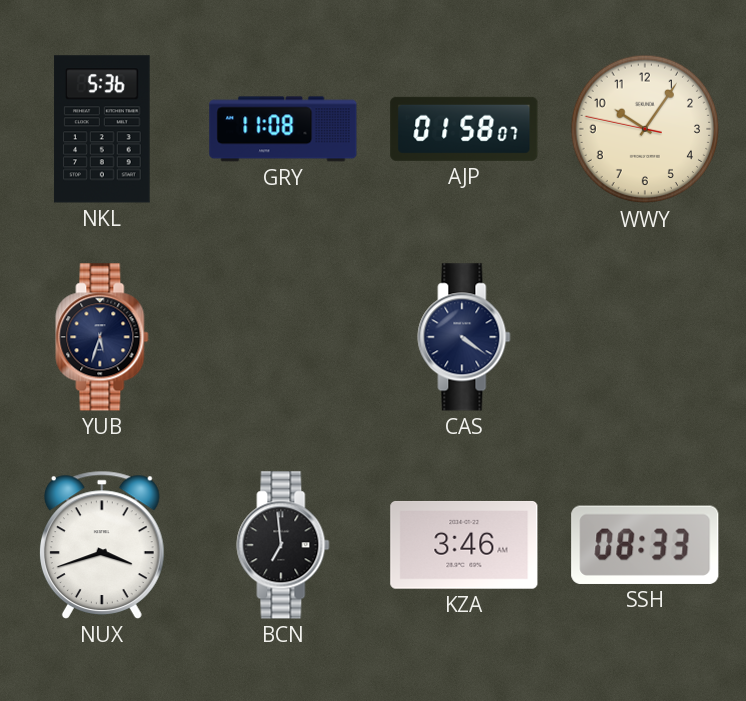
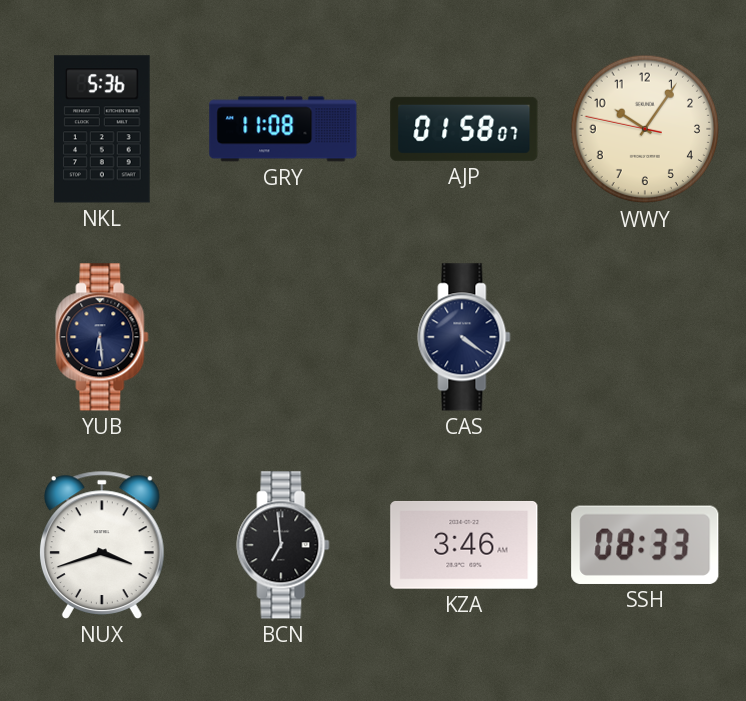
YUB: 5:33 -> 6:29 (102, 337)
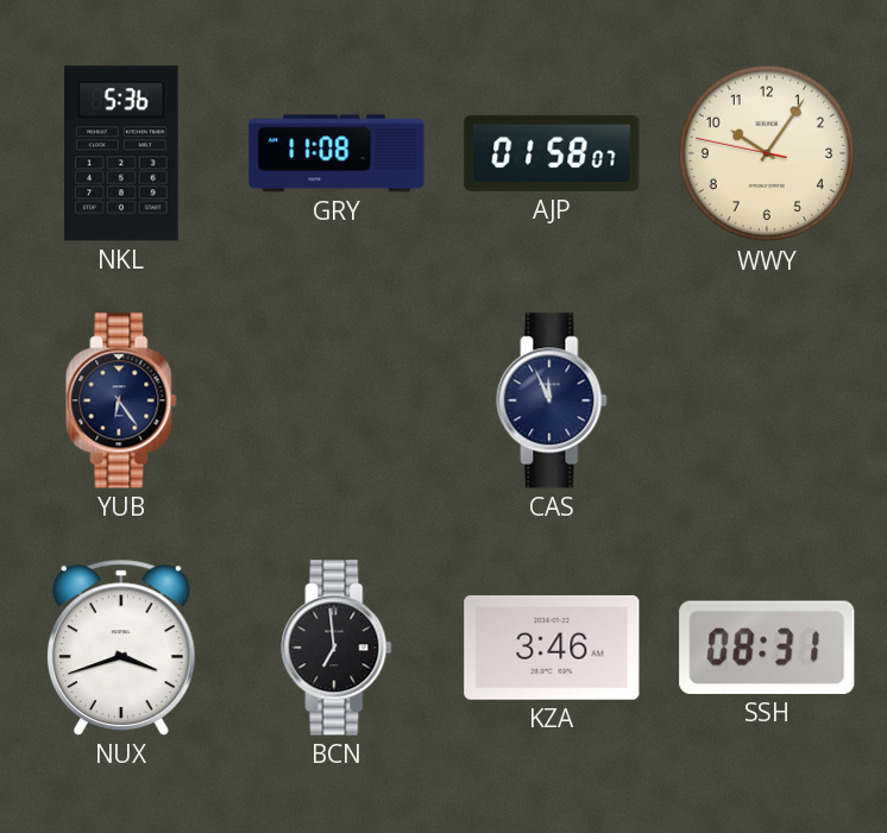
YUB: 6:29 -> 6:24 (121, 400)
CAS: 4:21 -> 11:56 (552, 400)
SSH: 08:33 -> 08:31 (767, 648)
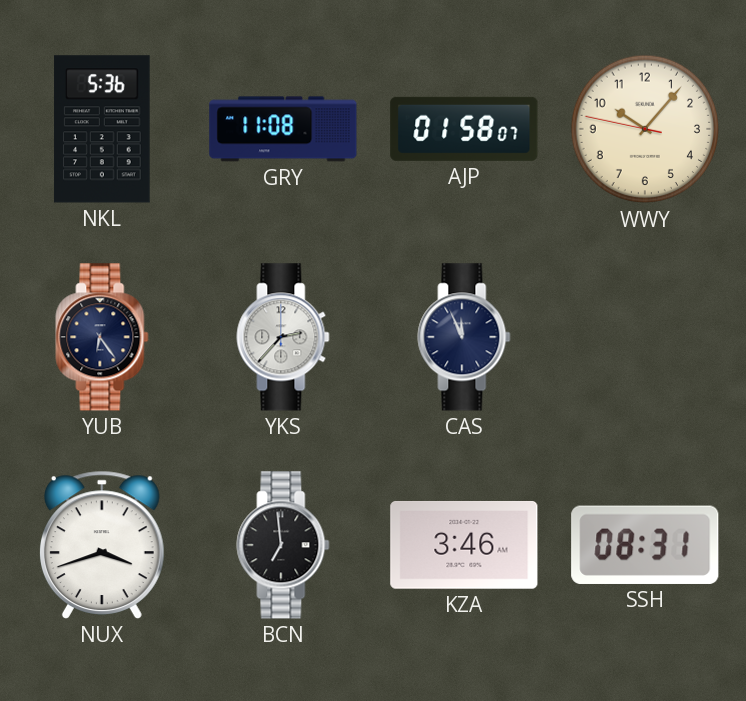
WWY: 10:05 -> 10:06 (645, 129)
YKS: none -> 2:37 (283, 337)
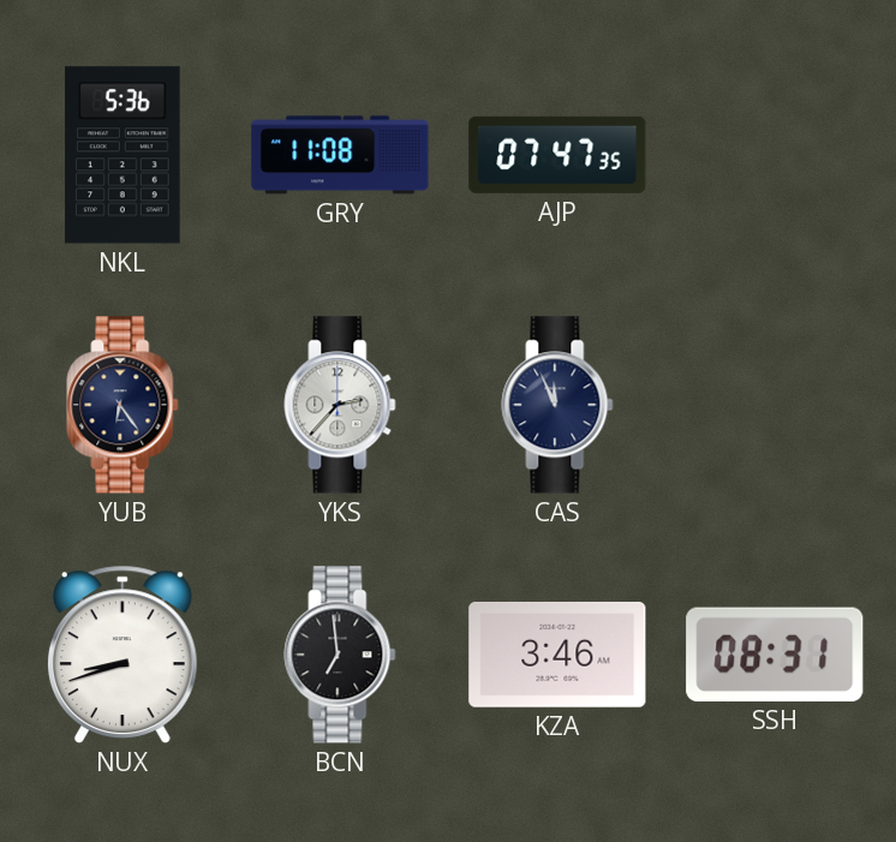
AJP: 01:58 -> 07:47 (557, 155)
WWY: 10:06 -> none (645, 129)
NUX: 3:42 -> 8:42 (123, 655)
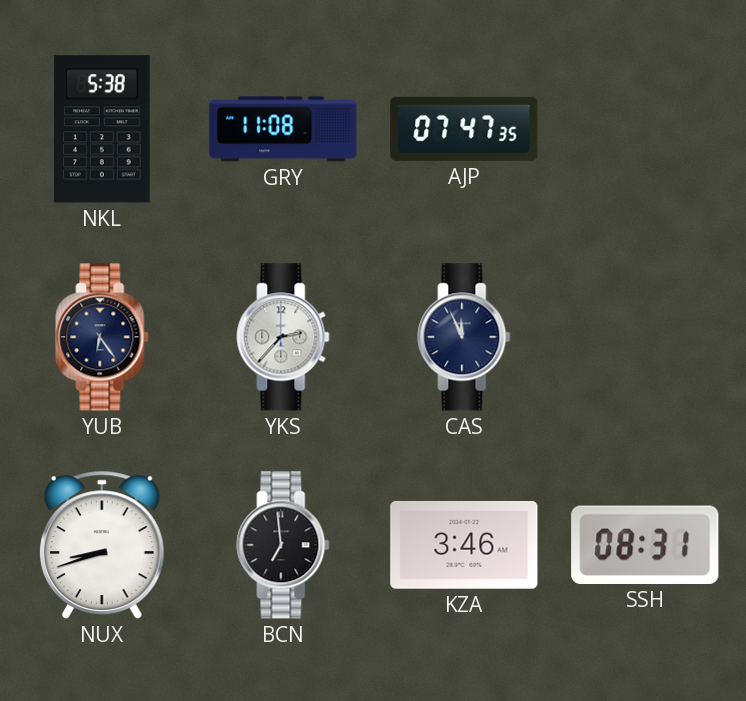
NKL: 5:36 -> 5:38 (102, 129)
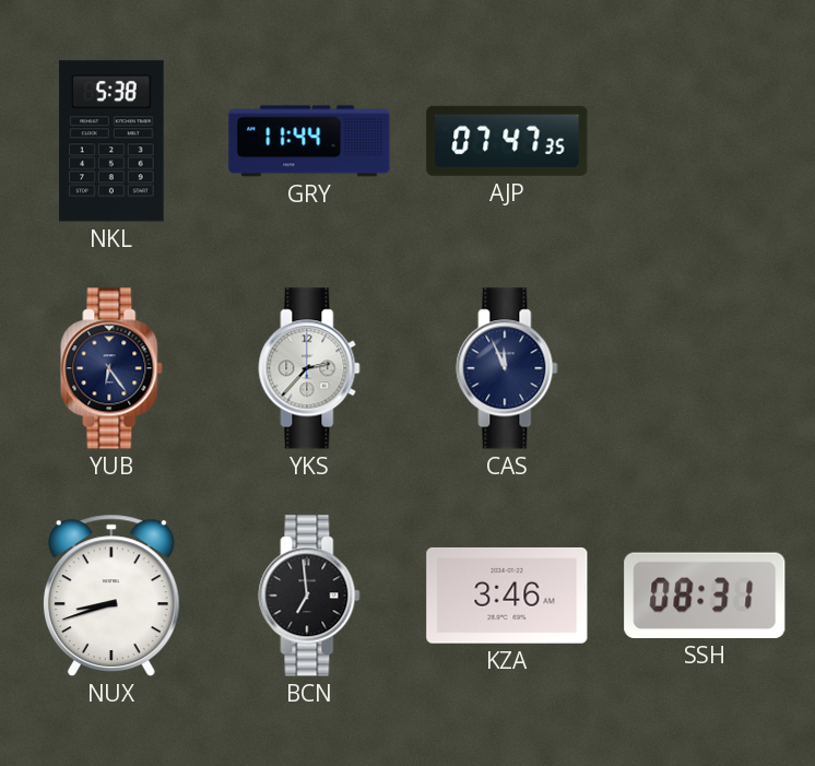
GRY: 11:08 -> 11:44 (309, 141)
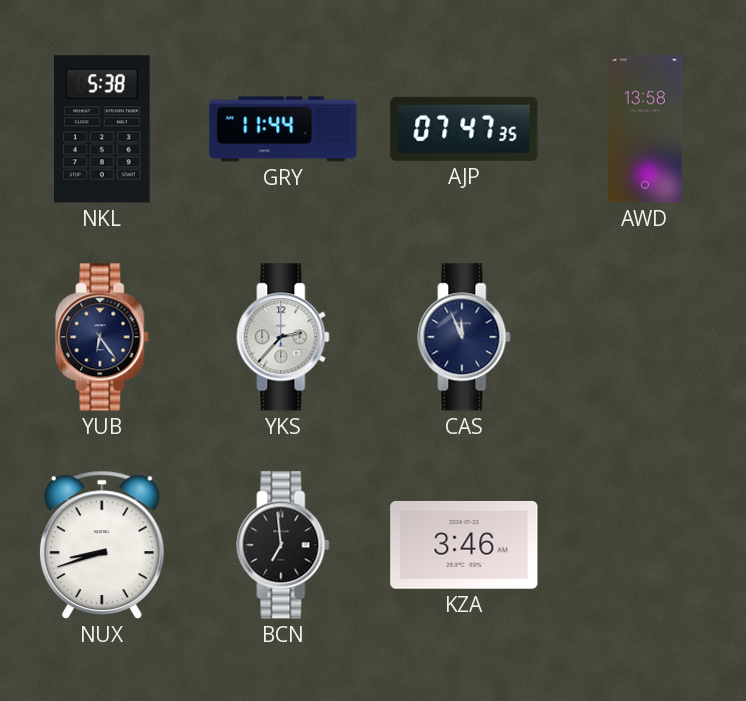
AWD: none -> 13:58 (646, 129)
SSH: 08:31 -> none (705, 596)
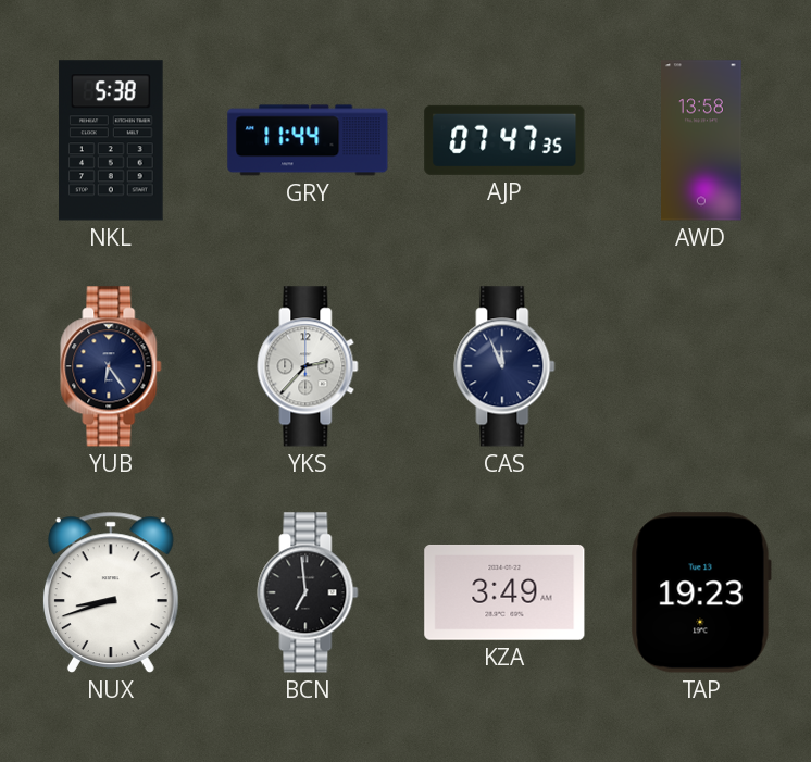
KZA: 3:46 -> 3:49 (504, 592)
TAP: none -> 19:23 (701, 592)
